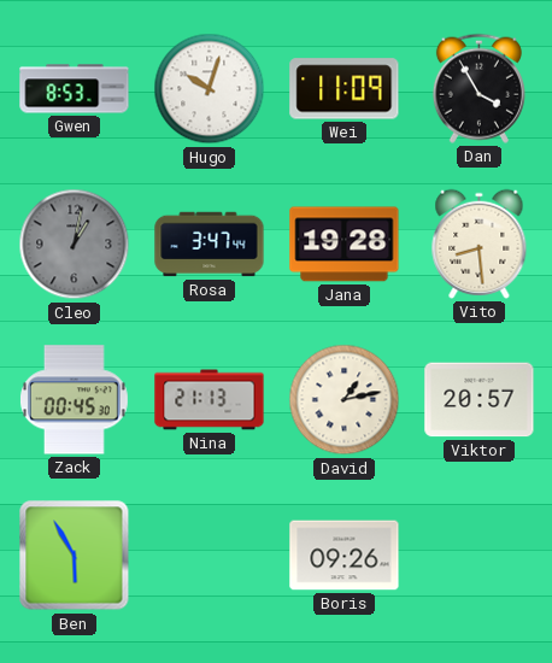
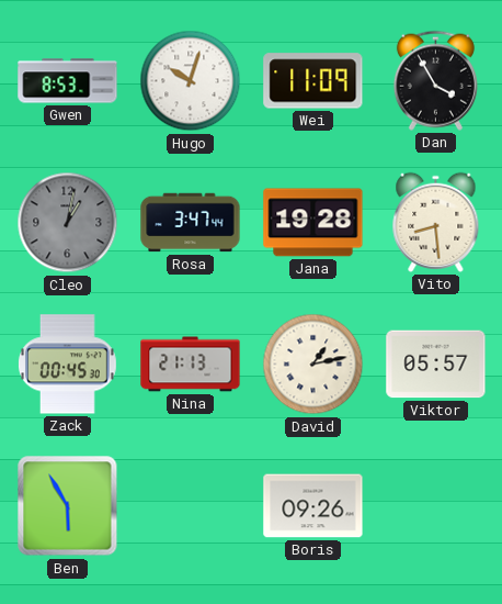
Viktor: 20:57 -> 05:57 (436, 365)
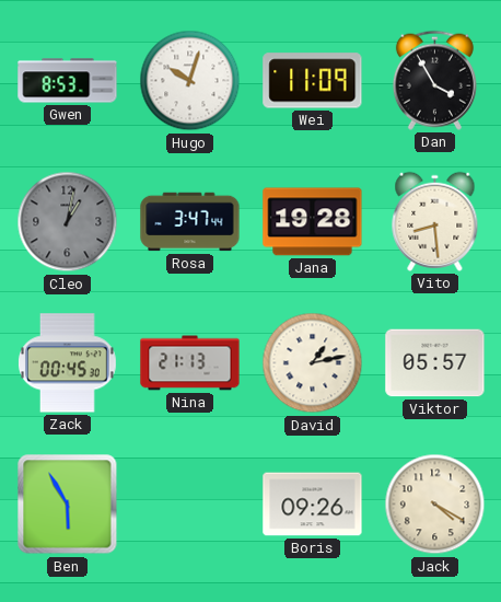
Jack: none -> 4:20 (435, 505)
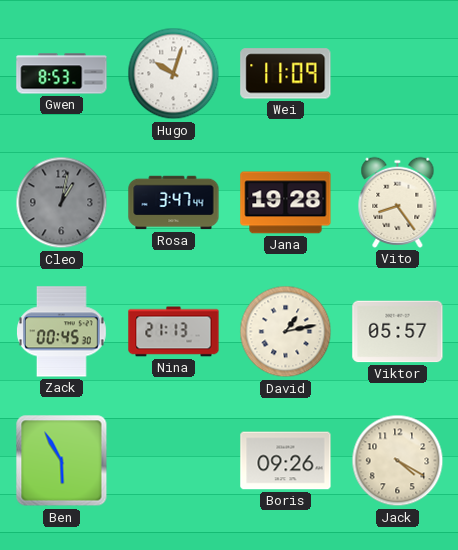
Dan: 3:55 -> none (434, 80)
Vito: 8:29 -> 8:24 (398, 202)
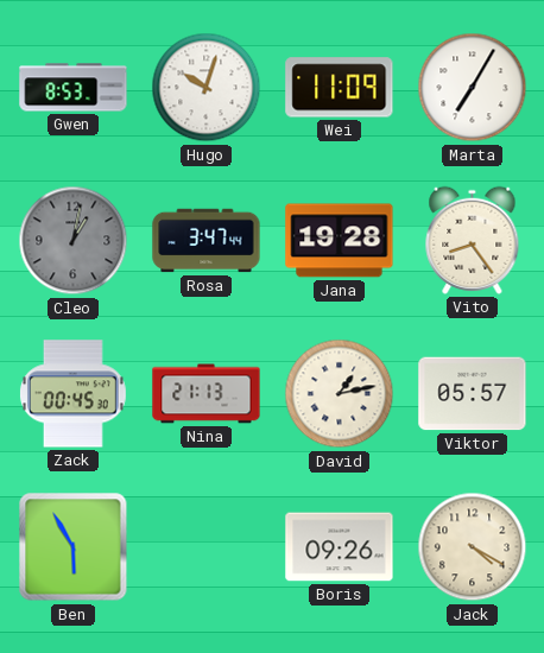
Marta: none -> 7:05 (473, 88)
